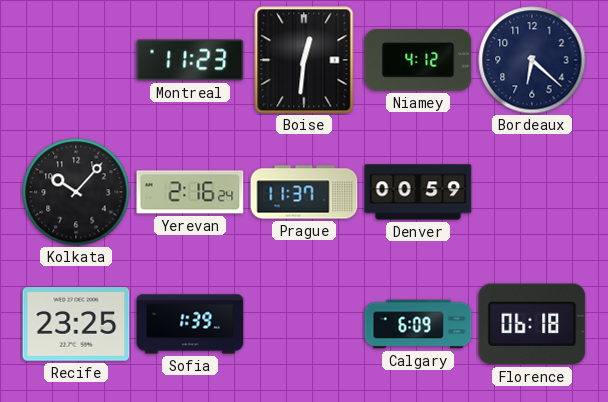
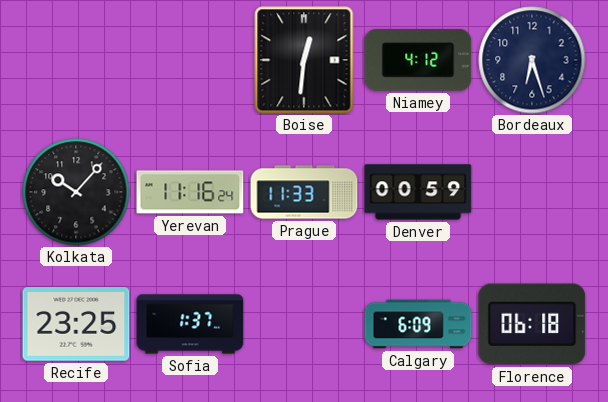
Montreal: 11:23 -> none (190, 60)
Bordeaux: 6:22 -> 6:27 (532, 60)
Yerevan: 2:16 -> 11:16 (190, 192)
Prague: 11:37 -> 11:33 (304, 192)
Sofia: 1:39 -> 1:37 (190, 324)
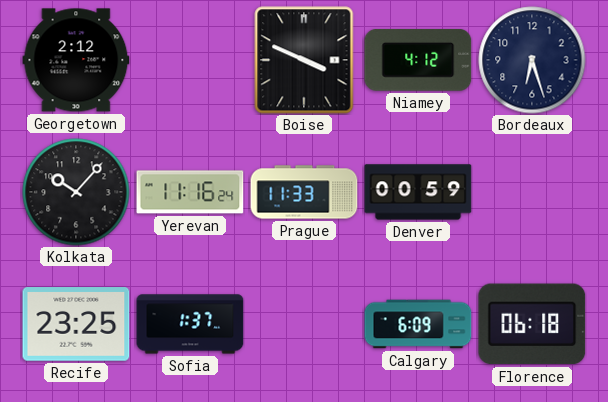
Georgetown: none -> 2:12 (76, 60)
Boise: 12:31 -> 3:49 (304, 60)
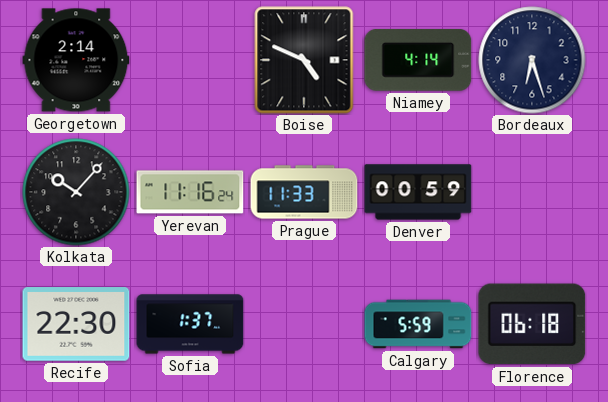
Georgetown: 2:12 -> 2:14 (76, 60)
Boise: 3:49 -> 4:49 (304, 60)
Niamey: 4:12 -> 4:14 (418, 61)
Recife: 23:25 -> 22:30 (76, 324)
Calgary: 6:09 -> 5:59 (418, 324)
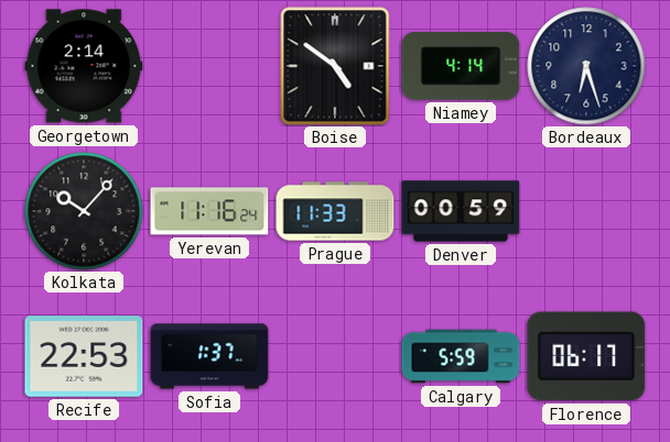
Boise: 4:49 -> 4:51 (335, 66)
Recife: 22:30 -> 22:53 (84, 356)
Florence: 06:18 -> 06:17 (586, 356)
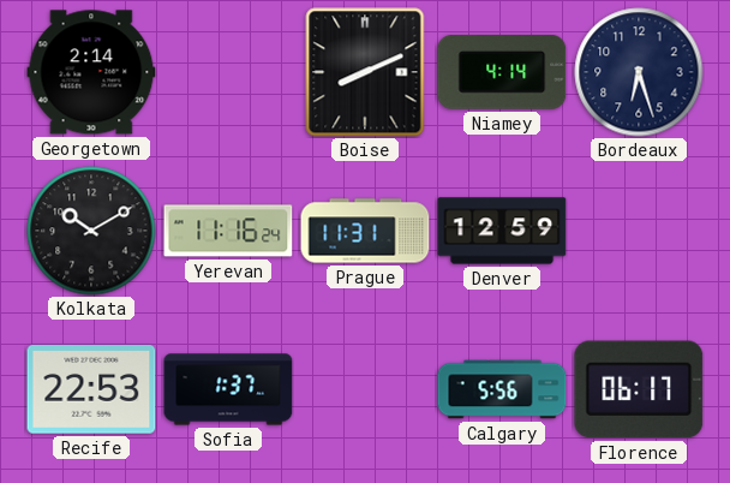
Boise: 4:51 -> 8:11 (365, 72)
Kolkata: 10:07 -> 10:10 (91, 231)
Prague: 11:33 -> 11:31 (365, 231)
Denver: 00:59 -> 12:59 (502, 231)
Calgary: 5:59 -> 5:56 (502, 389)
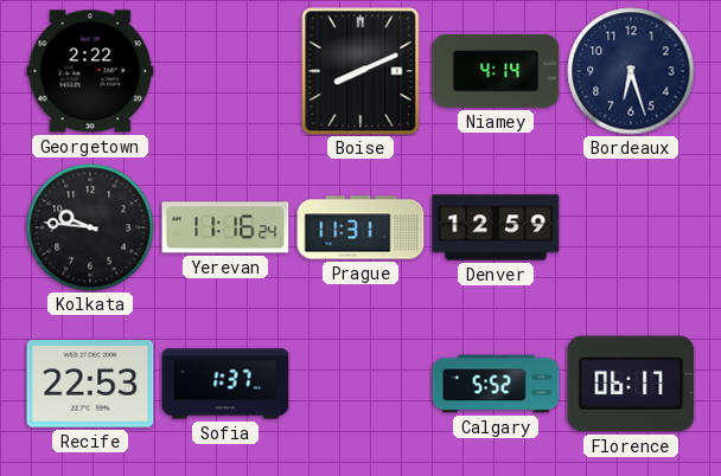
Georgetown: 2:14 -> 2:22 (90, 71)
Kolkata: 10:10 -> 9:46 (90, 227)
Calgary: 5:56 -> 5:52 (496, 384)
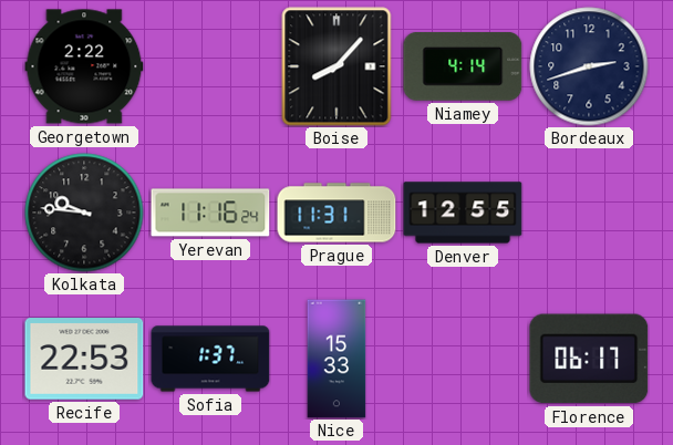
Boise: 8:11 -> 8:07 (336, 66)
Bordeaux: 6:27 -> 2:42 (589, 66)
Denver: 12:59 -> 12:55 (463, 213)
Nice: none -> 15:33 (336, 359)
Calgary: 5:52 -> none (496, 384)
